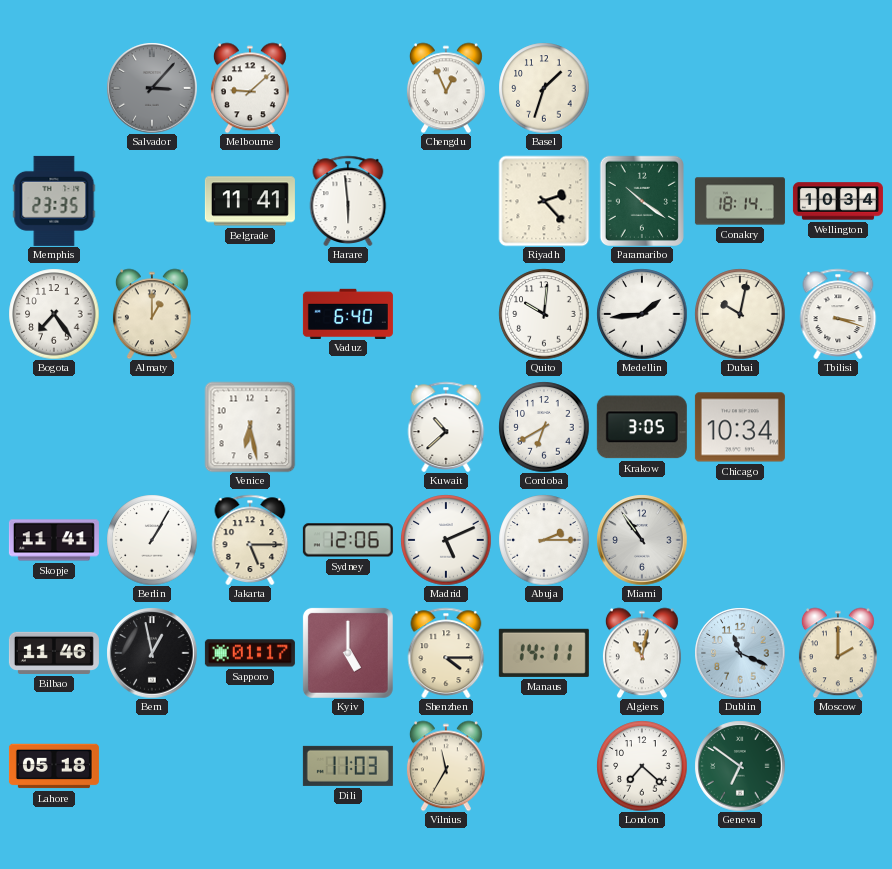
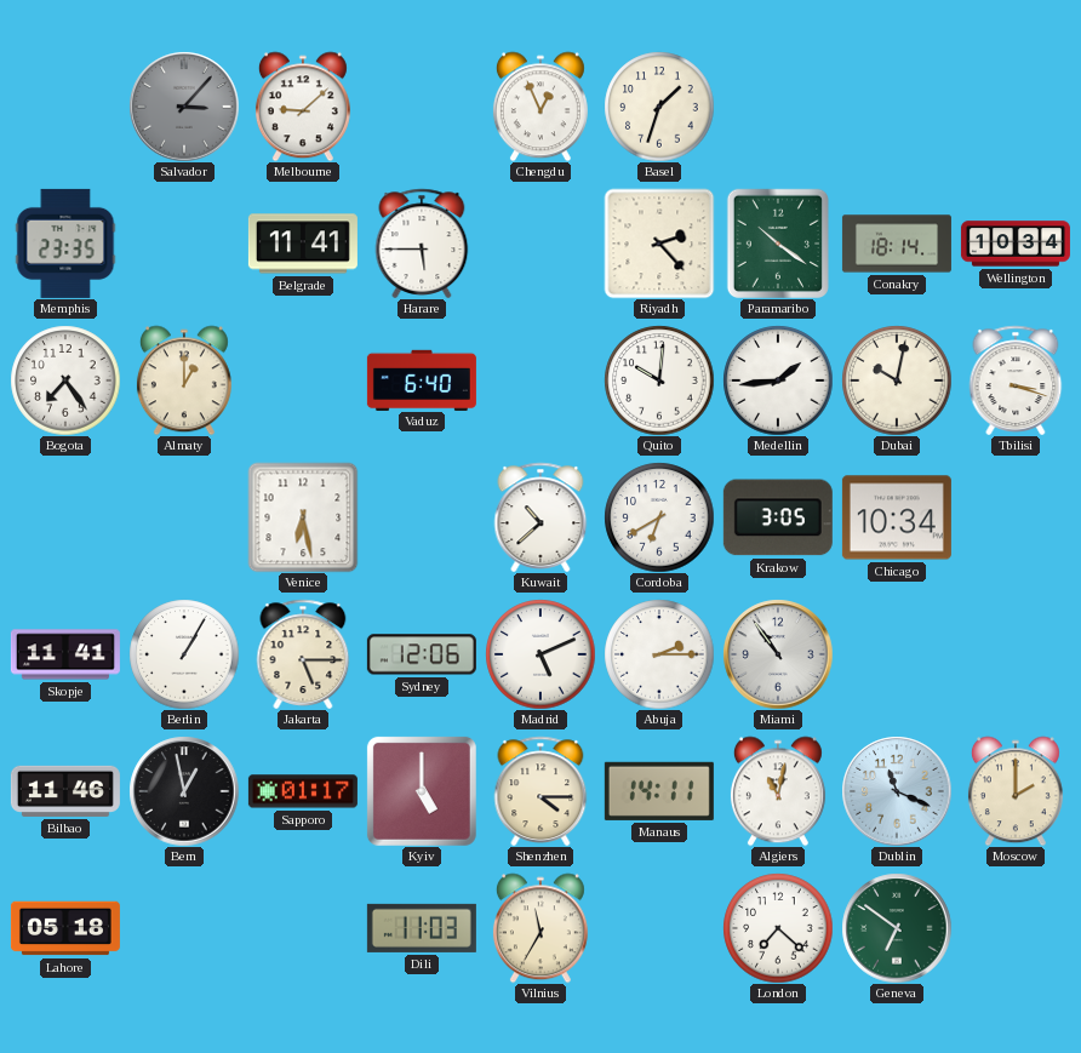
Harare: 5:59 -> 5:45 (422, 242)
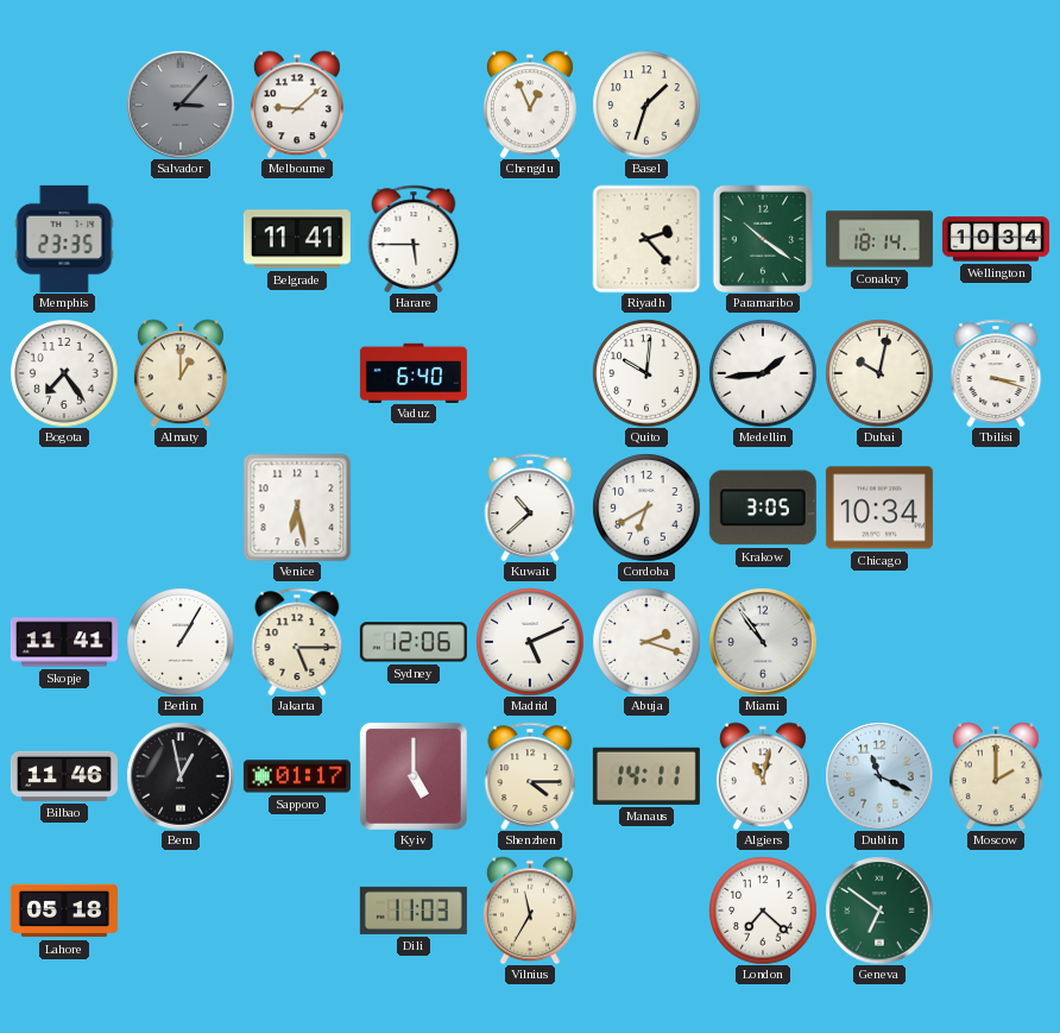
Abuja: 2:15 -> 2:18 (646, 642)
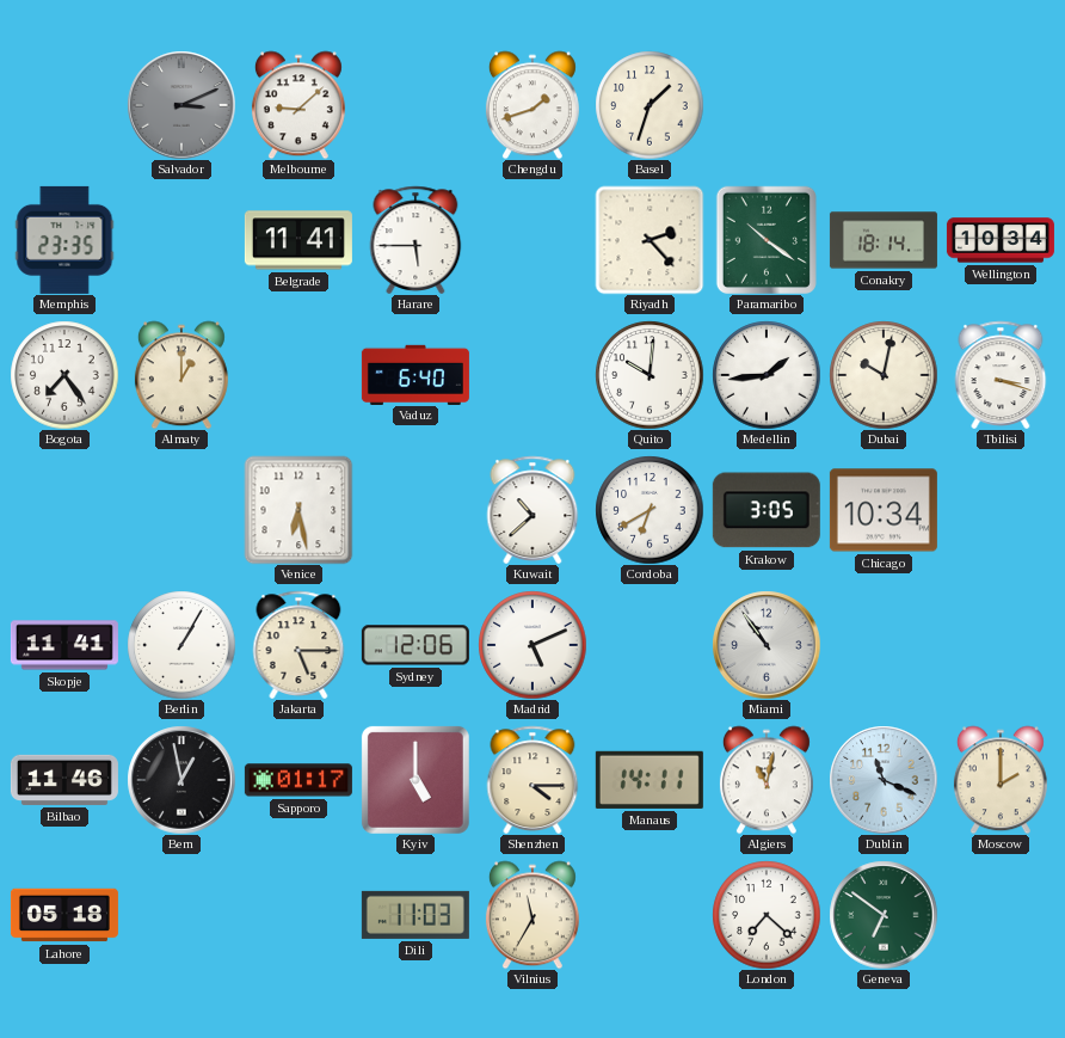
Salvador: 3:07 -> 3:11 (181, 105)
Chengdu: 12:56 -> 1:42 (532, 105)
Abuja: 2:18 -> none (646, 642)
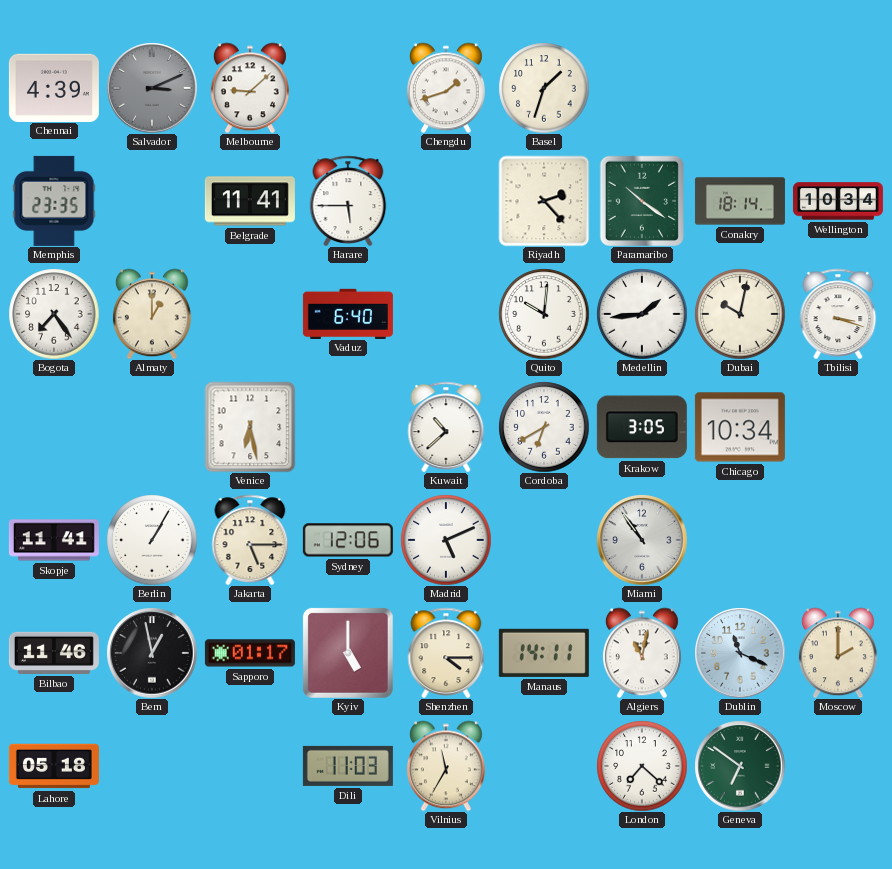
Chennai: none -> 4:39 (54, 87)
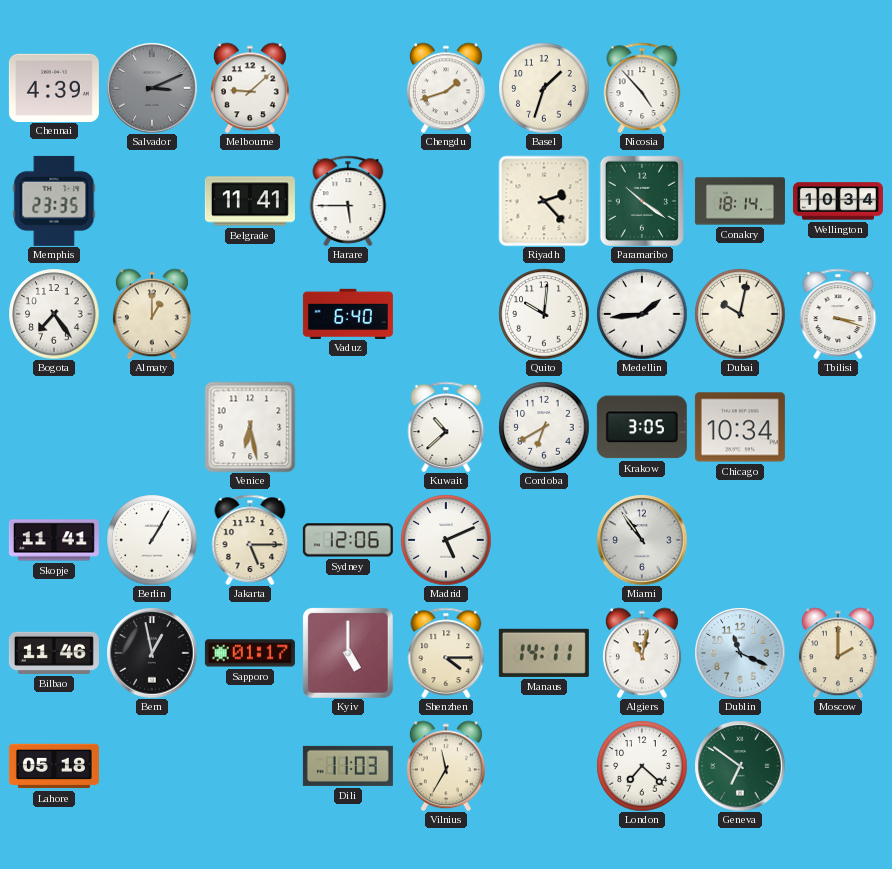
Nicosia: none -> 4:53 (642, 87)
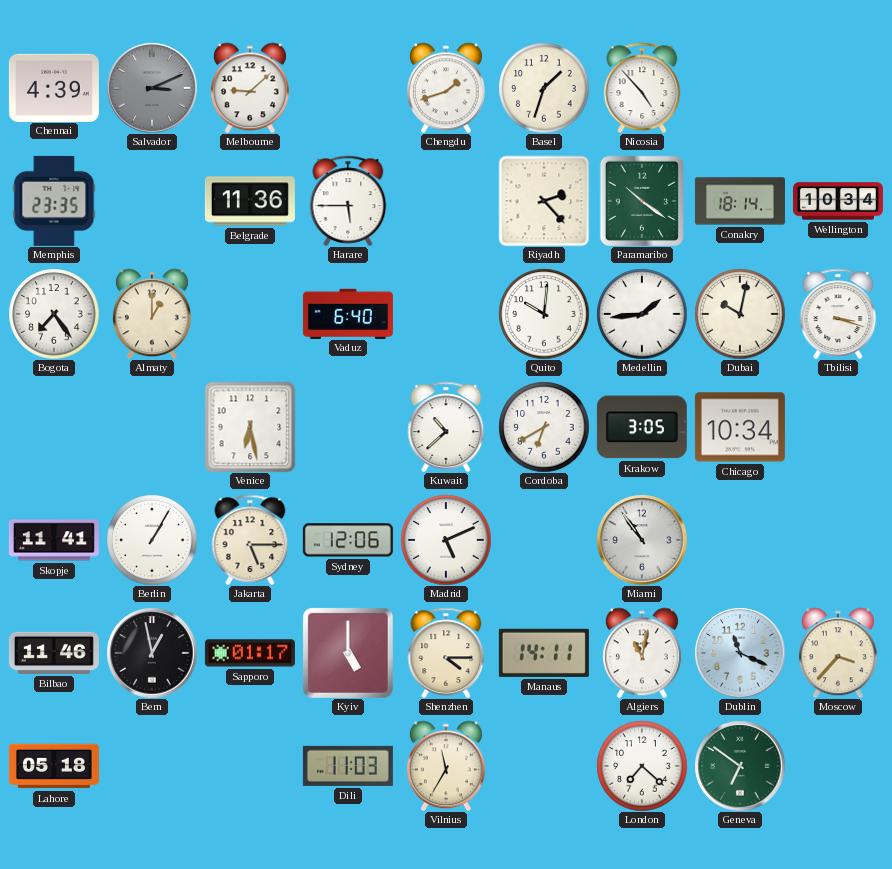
Belgrade: 11:41 -> 11:36 (250, 201)
Moscow: 2:00 -> 3:37 (838, 653)
